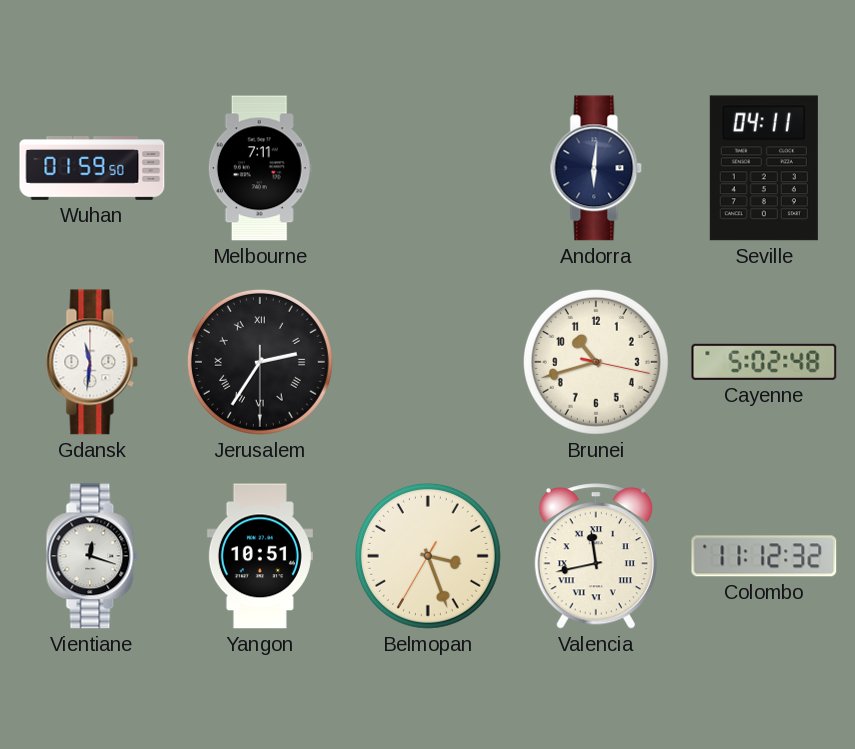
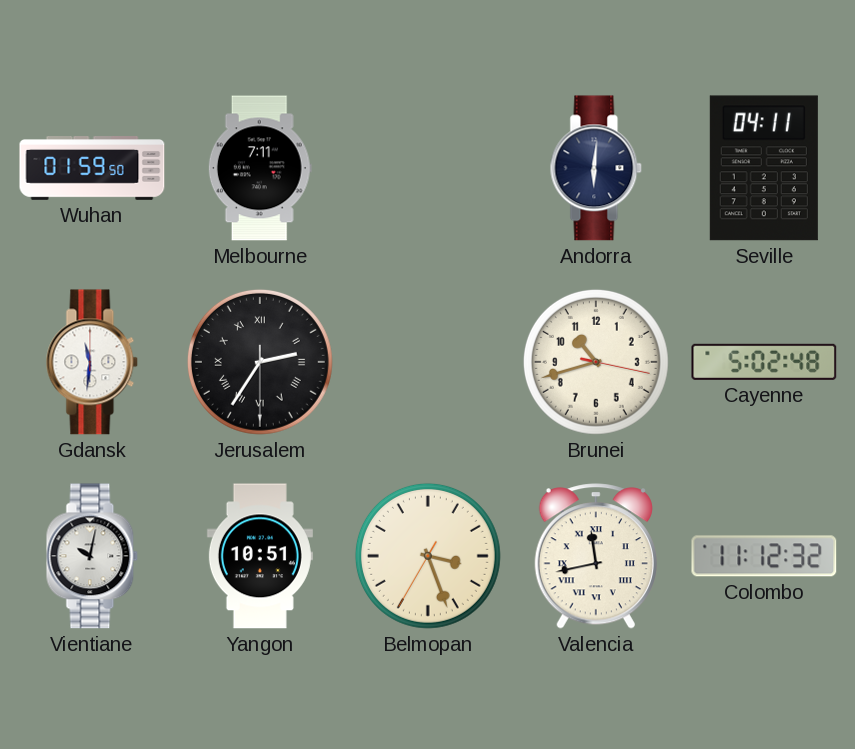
Vientiane: 12:18 -> 10:02 (92, 556)
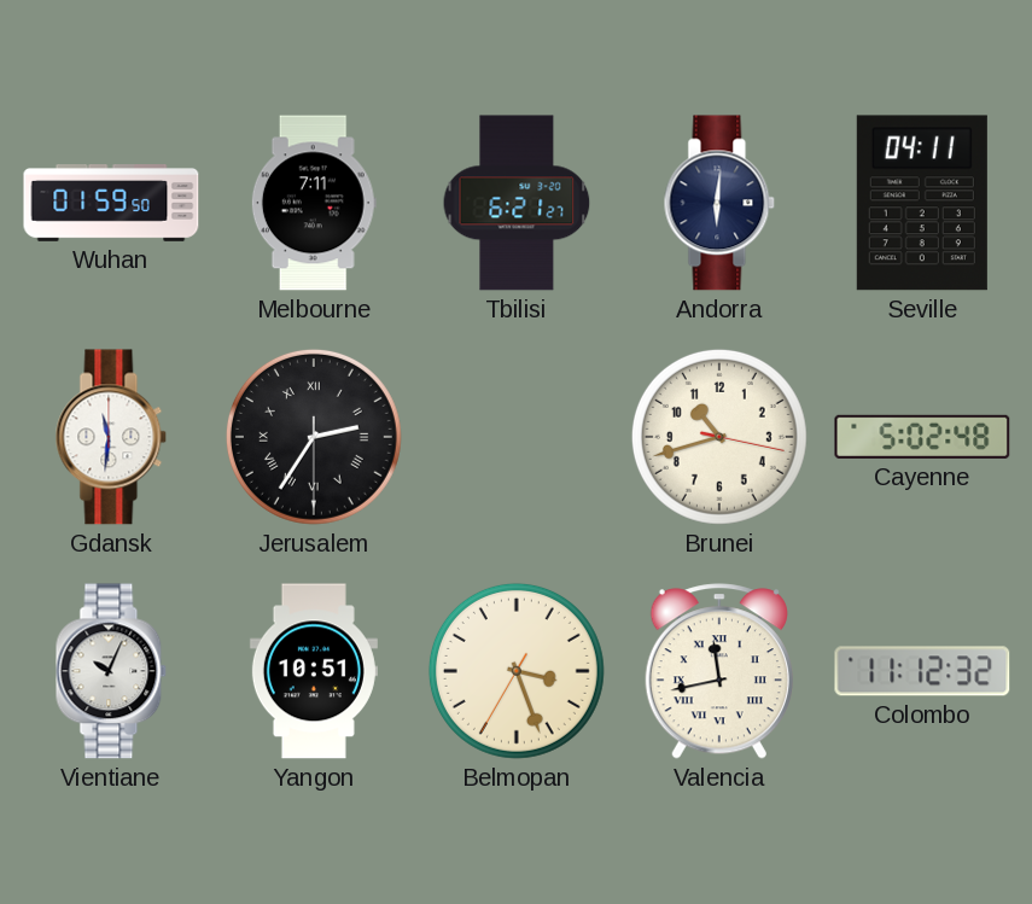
Tbilisi: none -> 6:21 (517, 203)
Vientiane: 10:02 -> 10:04 (111, 671)
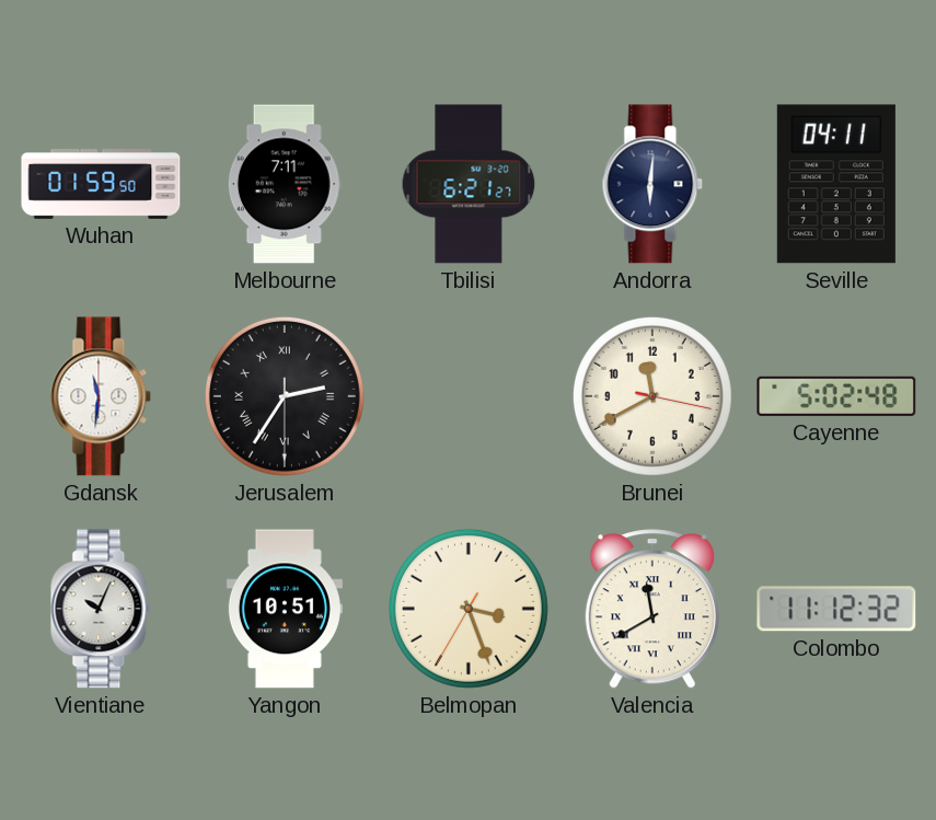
Brunei: 10:42 -> 11:40 (652, 396)
Valencia: 11:43 -> 11:40 (652, 609)
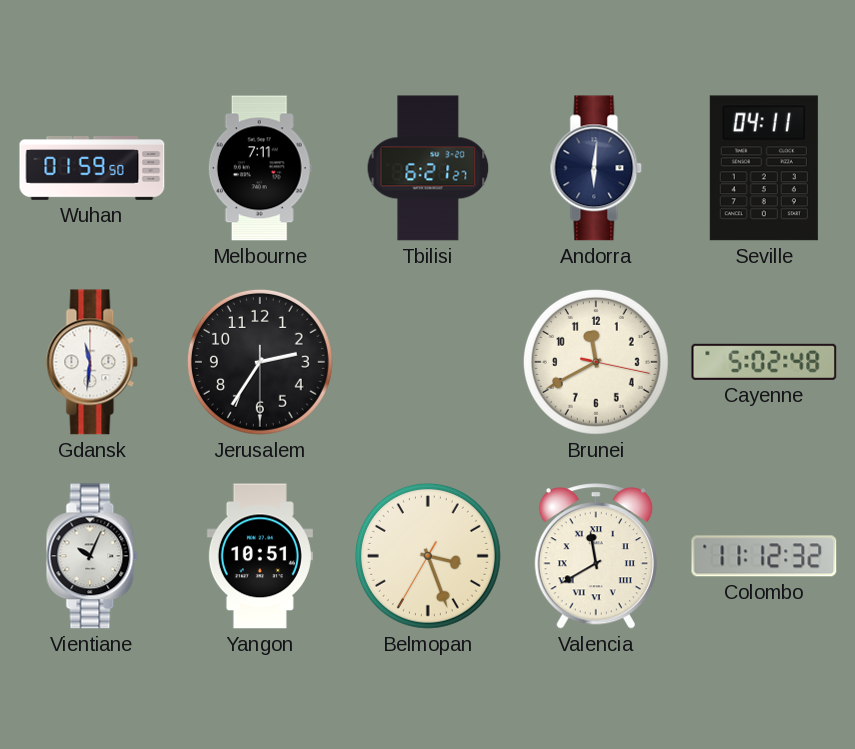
Jerusalem numerals: Roman -> Arabic (260, 362)
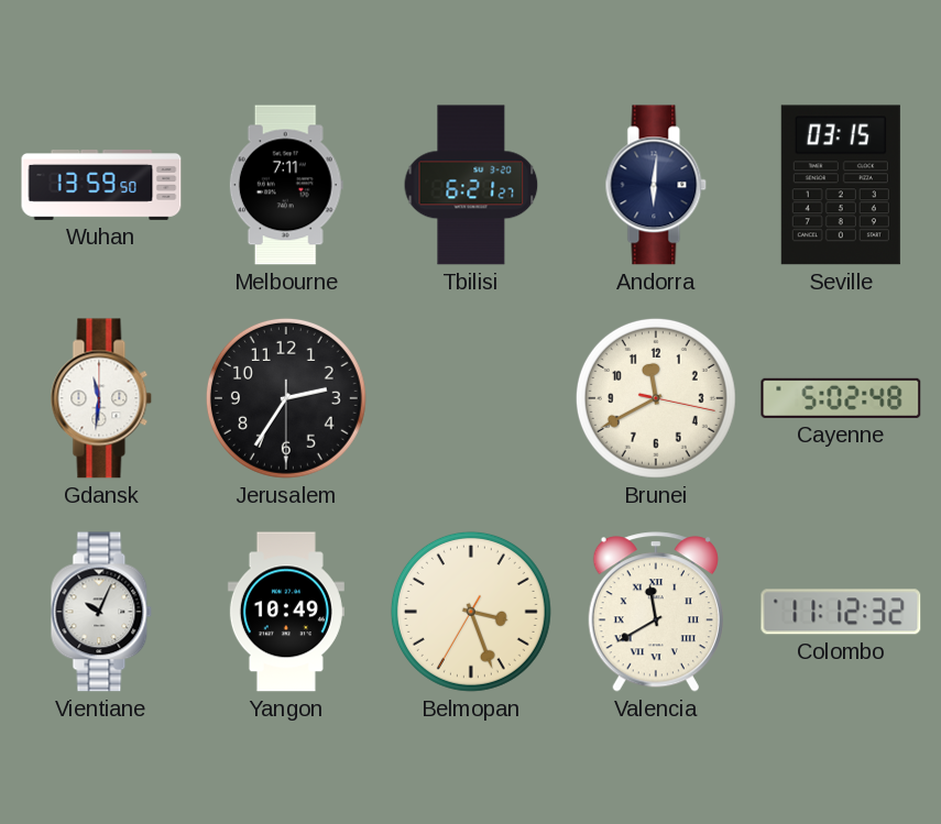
Wuhan: 01:59 -> 13:59 (101, 185)
Seville: 04:11 -> 03:15 (841, 185)
Yangon: 10:51 -> 10:49 (286, 612)
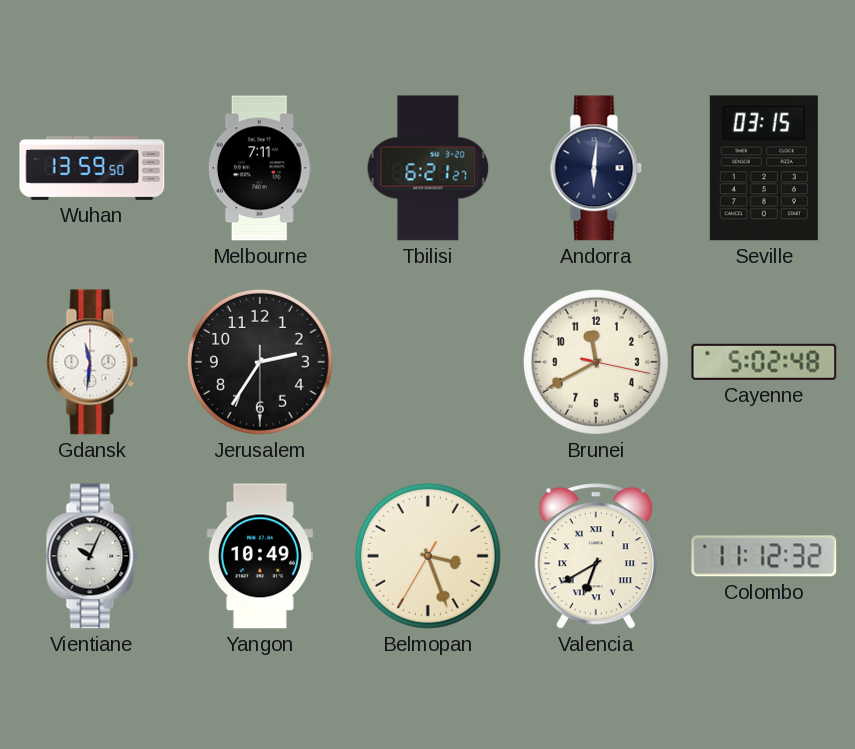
Valencia: 11:40 -> 6:40 (596, 556)
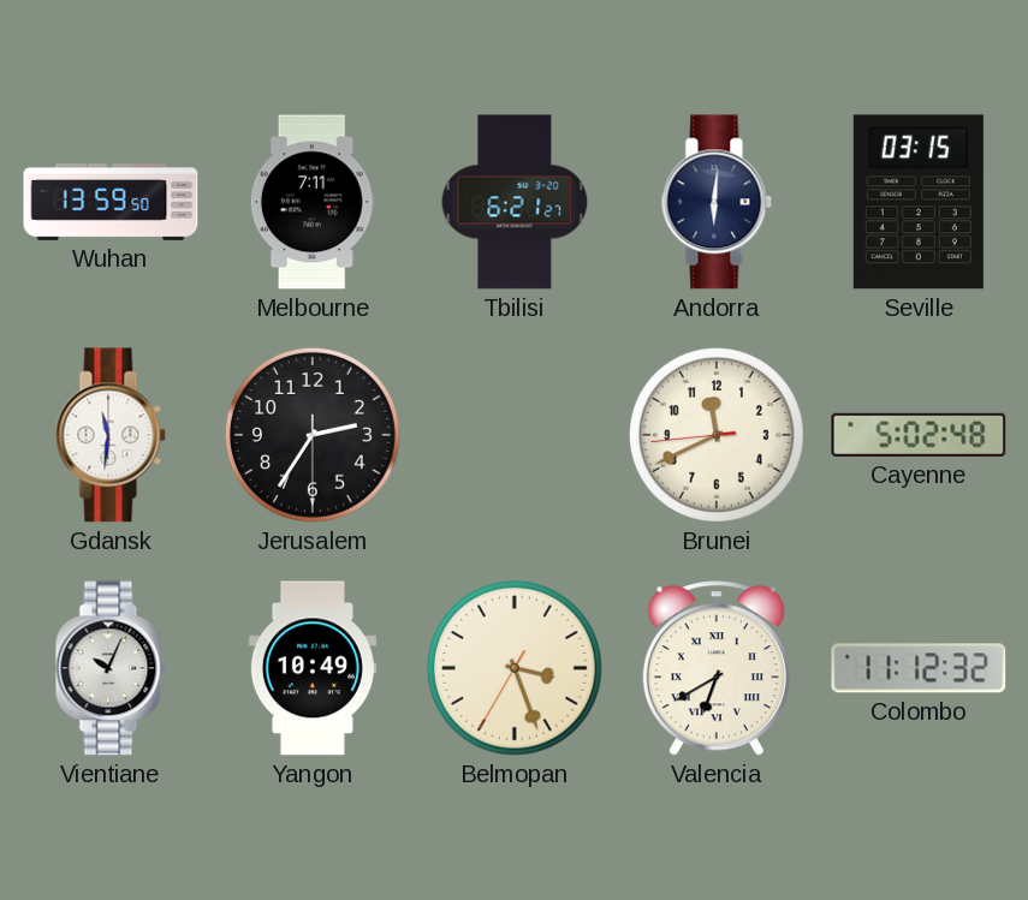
Brunei: 11:40:17 -> 11:40:44 (717, 435)
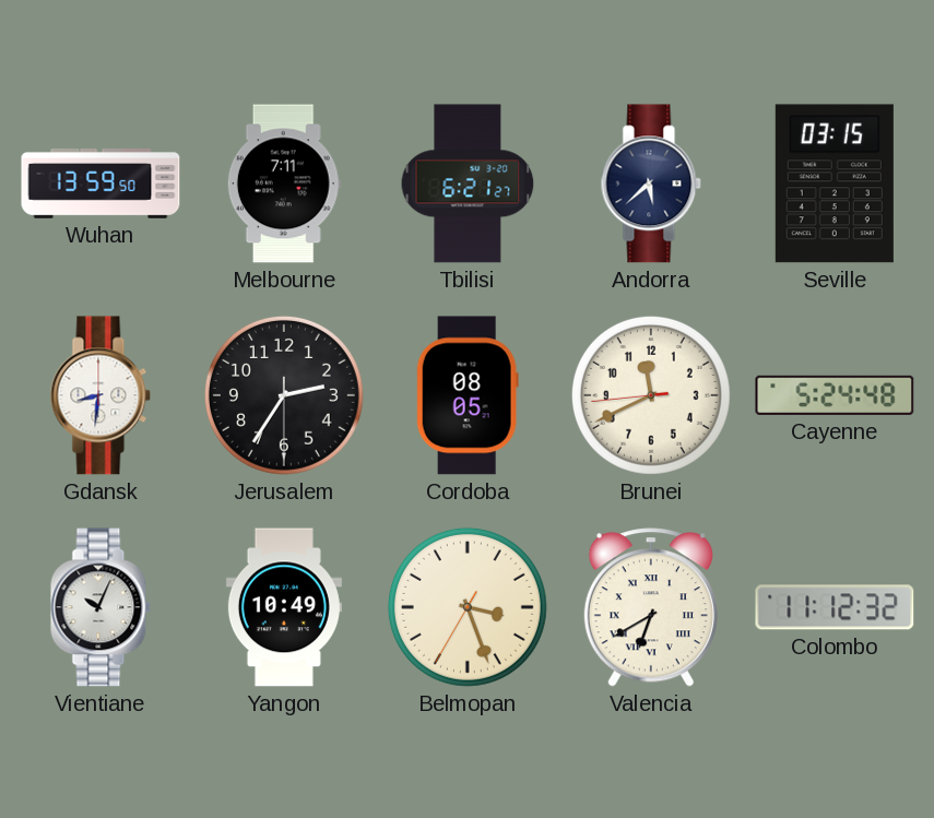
Andorra: 6:01 -> 5:38 (651, 183)
Gdansk: 11:31 -> 8:31 (101, 395)
Cordoba: none -> 08:05 (468, 395)
Cayenne: 5:02 -> 5:24 (835, 395)
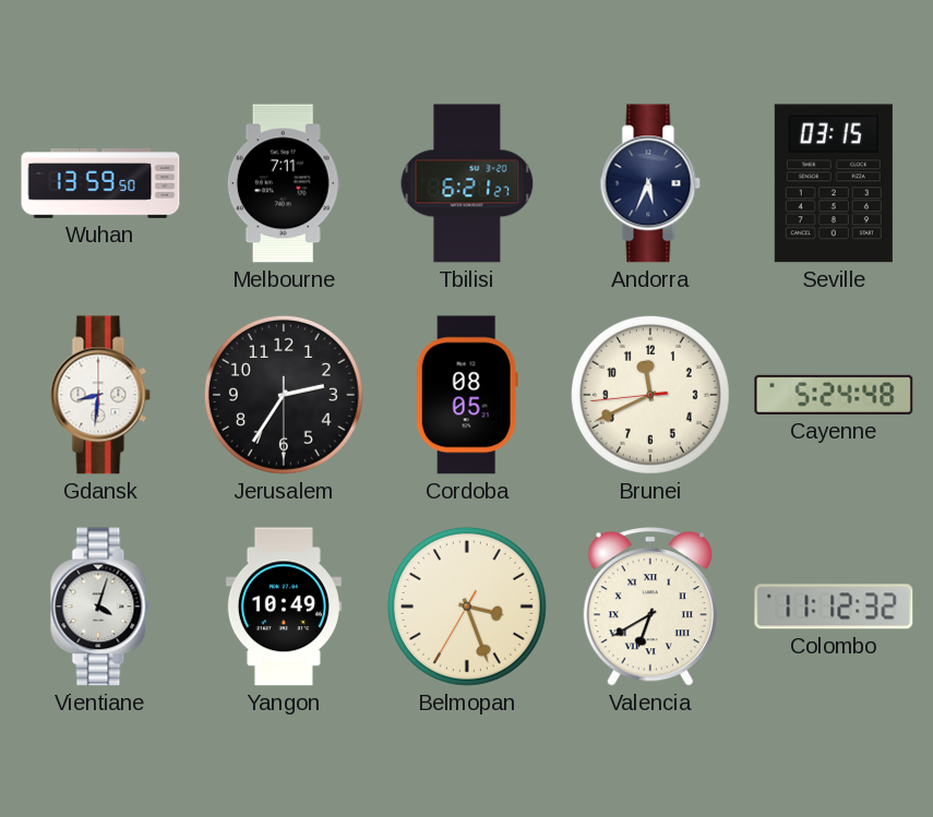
Andorra: 5:38 -> 5:34 (650, 183)
Vientiane: 10:04 -> 4:03 (100, 606)
